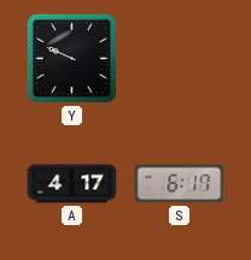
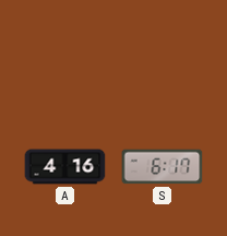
Y: 9:49 -> none (71, 58)
A: 4:17 -> 4:16 (65, 167)
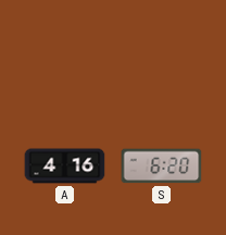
S: 6:17 -> 6:20 (162, 166)
